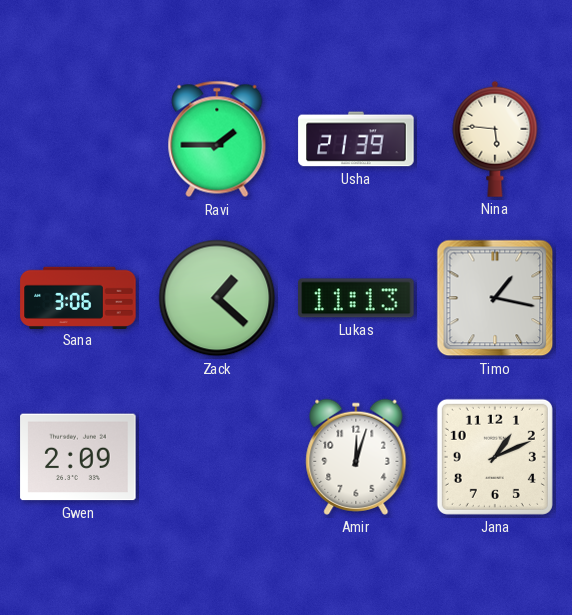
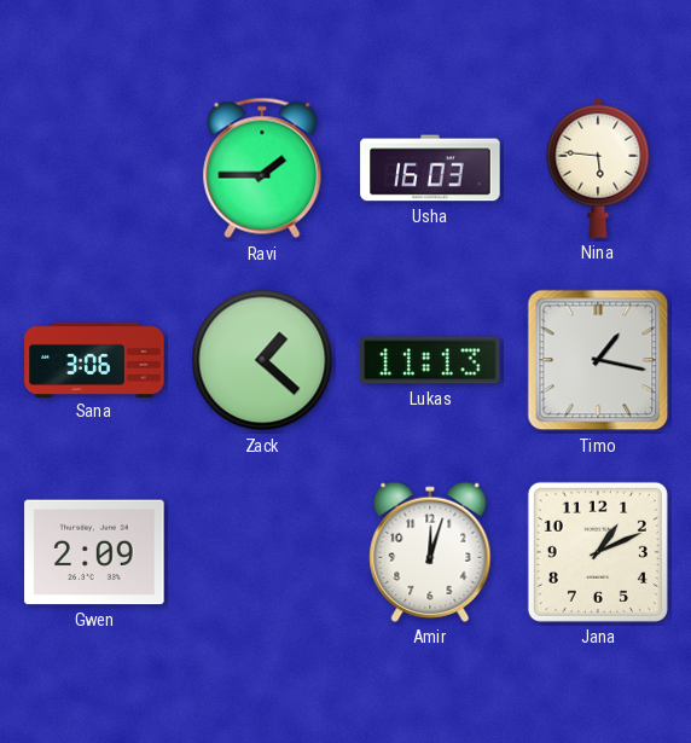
Usha: 21:39 -> 16:03 (430, 168)
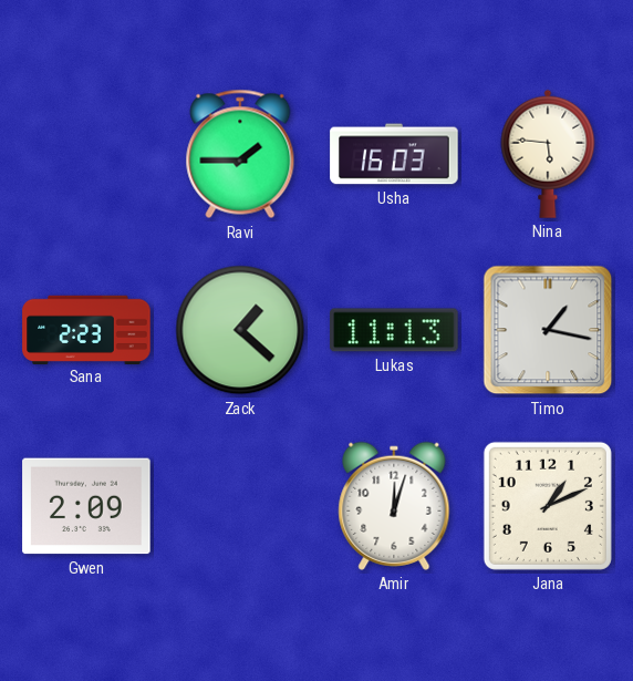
Sana: 3:06 -> 2:23 (86, 329)
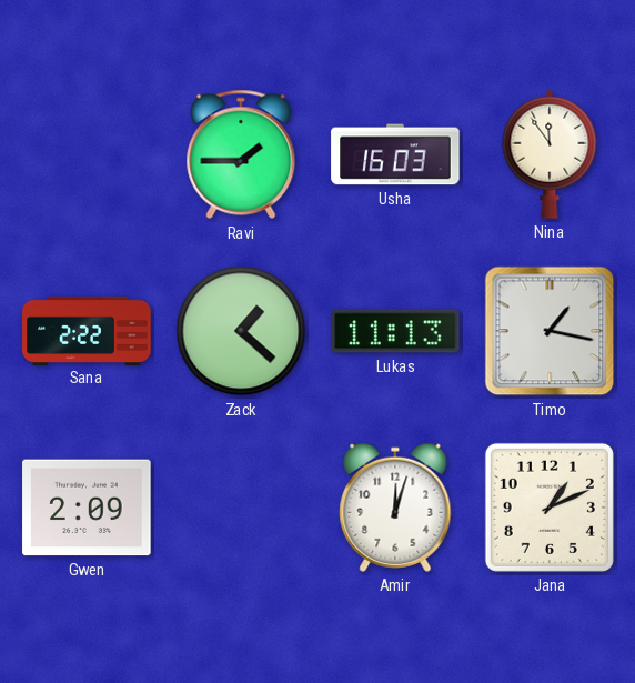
Nina: 5:46 -> 11:54 (550, 154)
Sana: 2:23 -> 2:22 (87, 330)
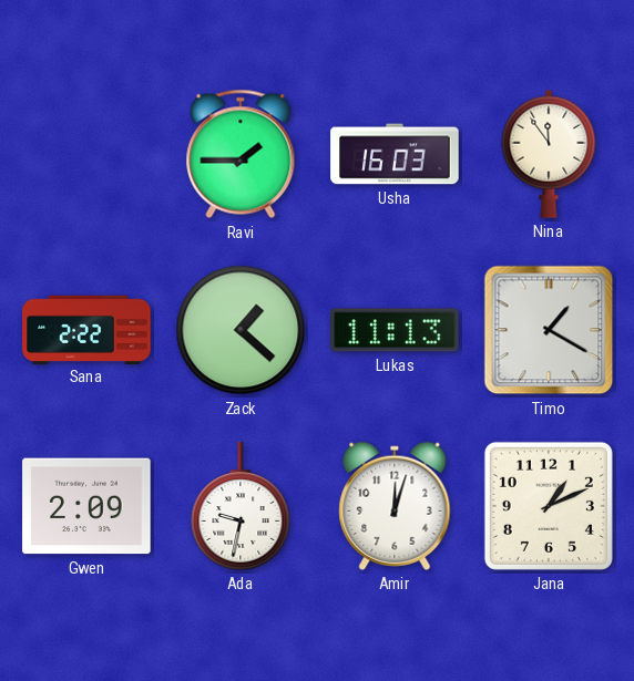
Timo: 1:17 -> 1:20 (549, 330)
Ada: none -> 9:32 (241, 506)
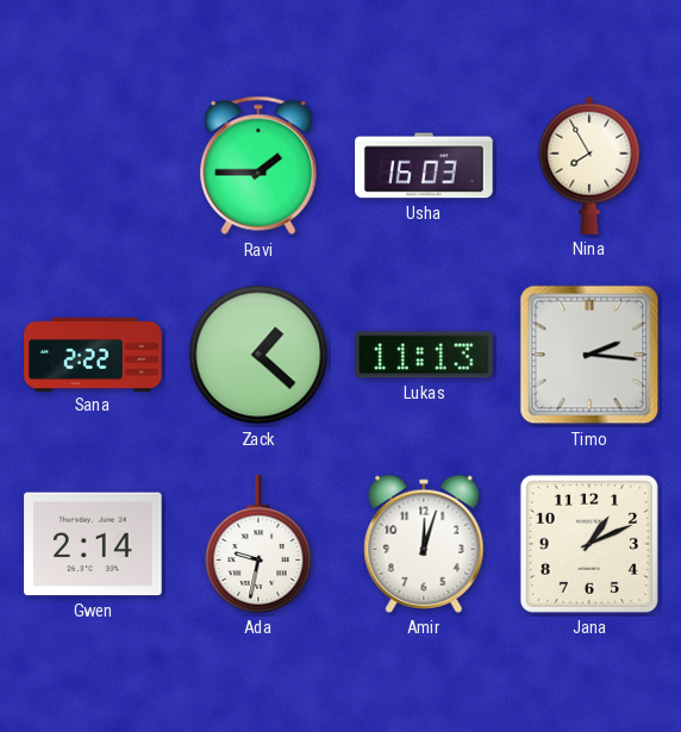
Nina: 11:54 -> 7:55 (589, 165)
Timo: 1:20 -> 2:16 (589, 355)
Gwen: 2:09 -> 2:14 (93, 544)
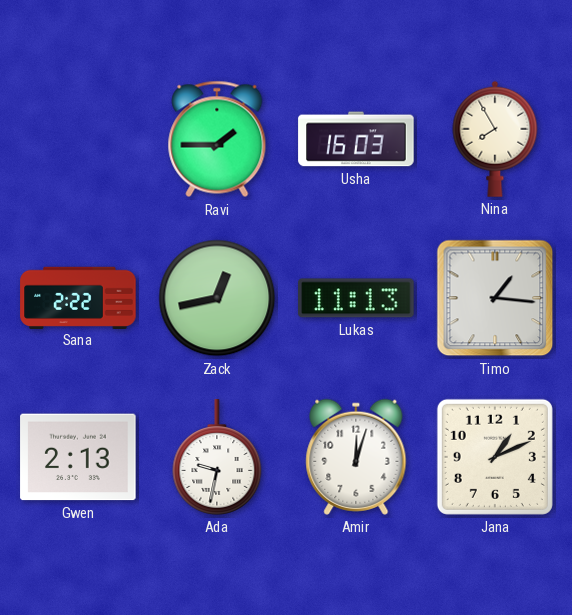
Zack: 1:22 -> 12:43 (217, 298)
Timo: 2:16 -> 1:16 (495, 298)
Gwen: 2:14 -> 2:13 (78, 457)
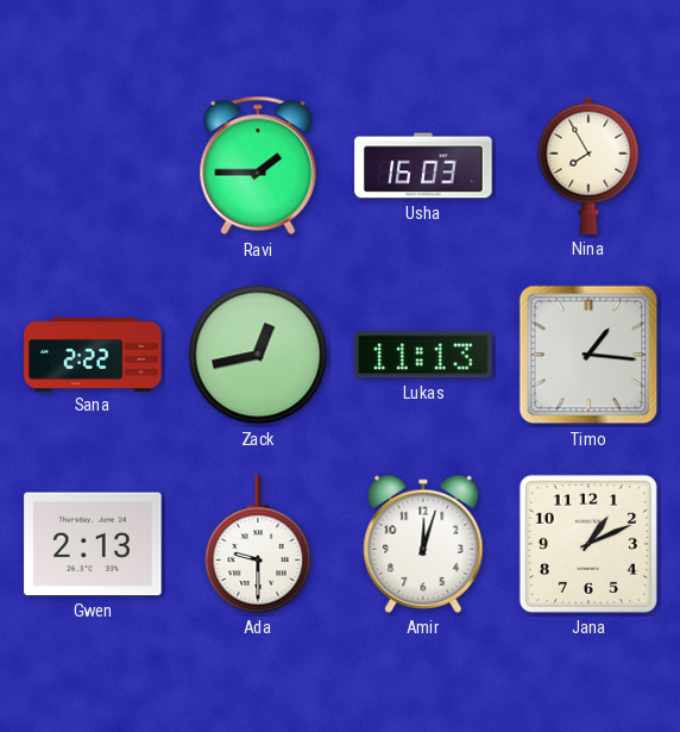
Ada: 9:32 -> 9:30 (258, 544)
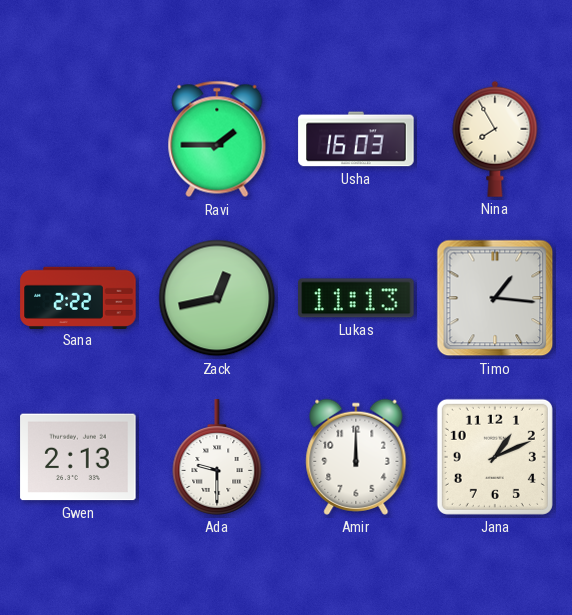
Amir: 12:03 -> 12:00 (356, 457)
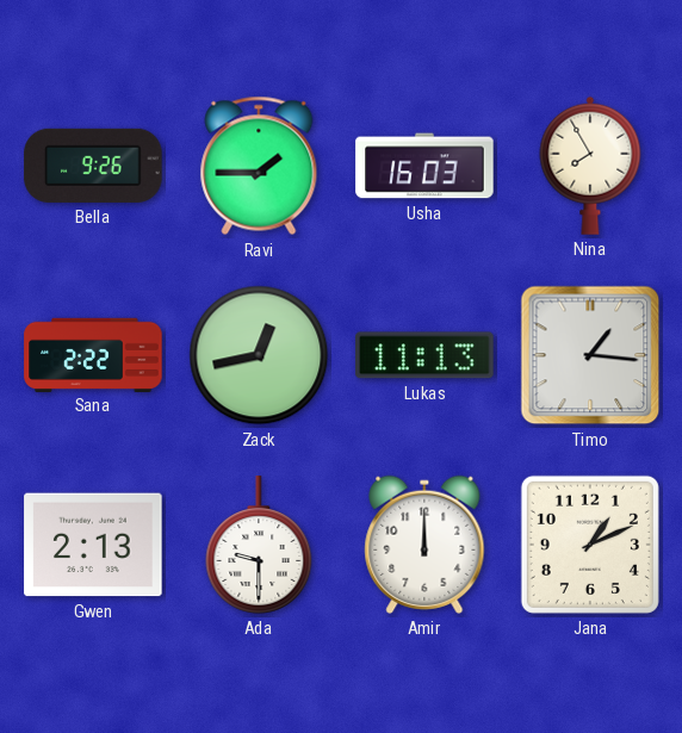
Bella: none -> 9:26 (93, 166)
